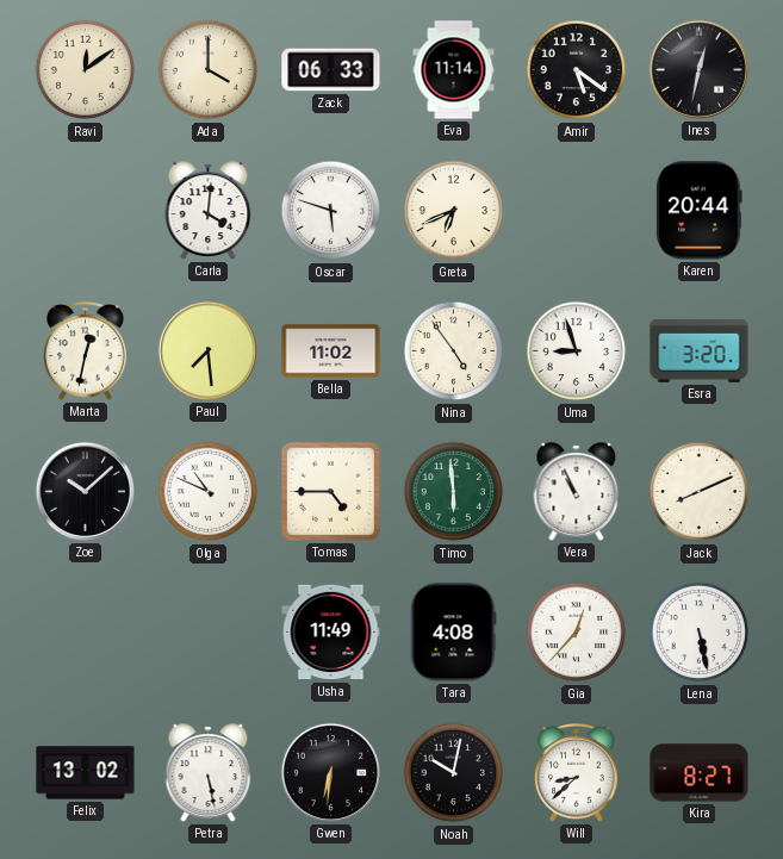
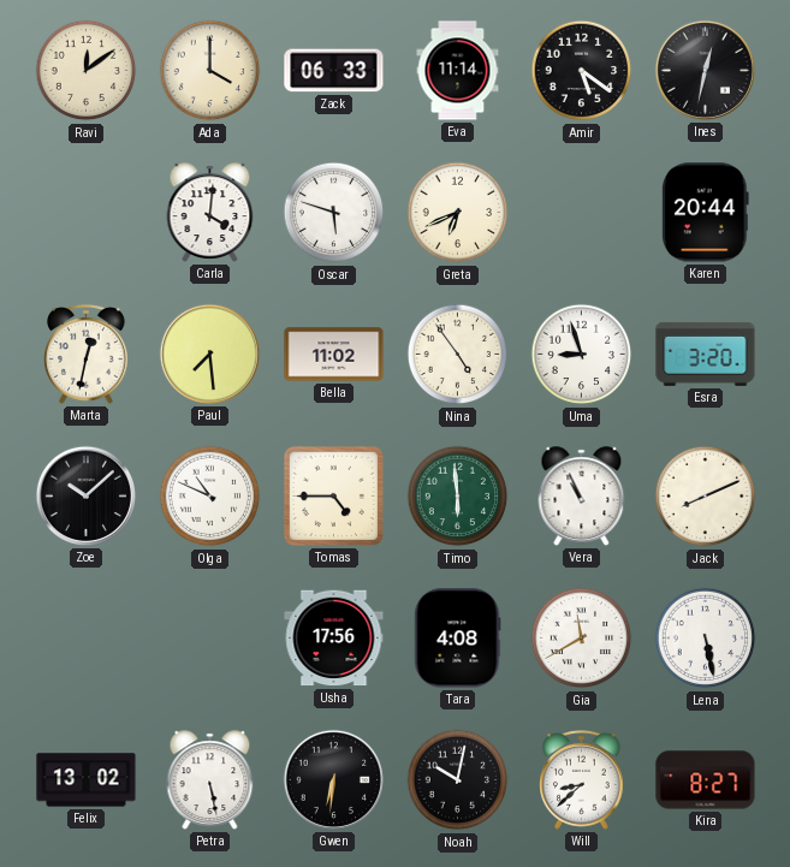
Usha: 11:49 -> 17:56 (334, 639)
Gia: 12:37 -> 11:40 (582, 639)
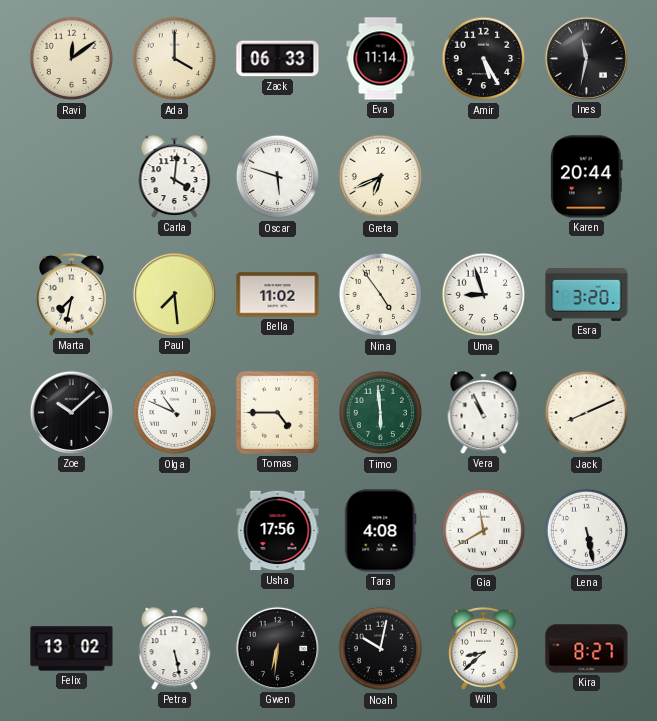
Amir: 5:21 -> 5:25 (484, 59)
Ines: 12:32 -> 11:32 (586, 58)
Marta: 12:32 -> 7:32 (72, 295)
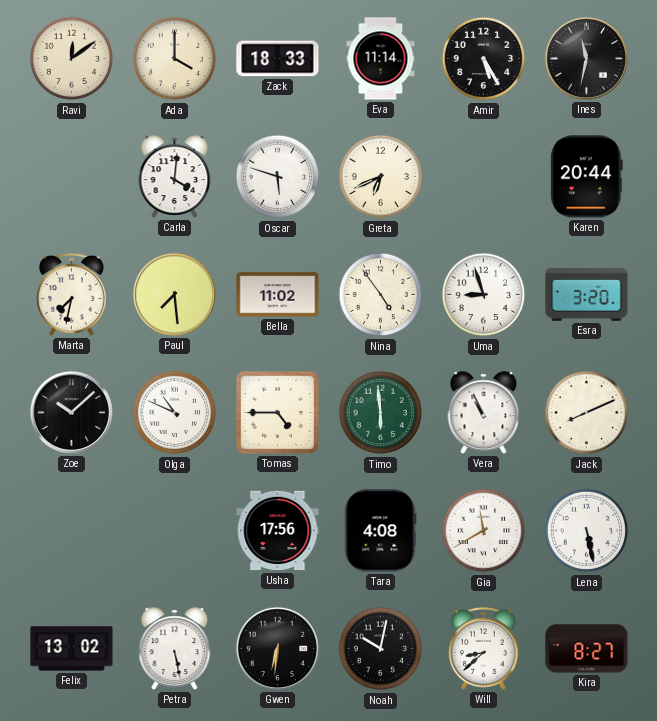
Zack: 06:33 -> 18:33 (278, 59)
